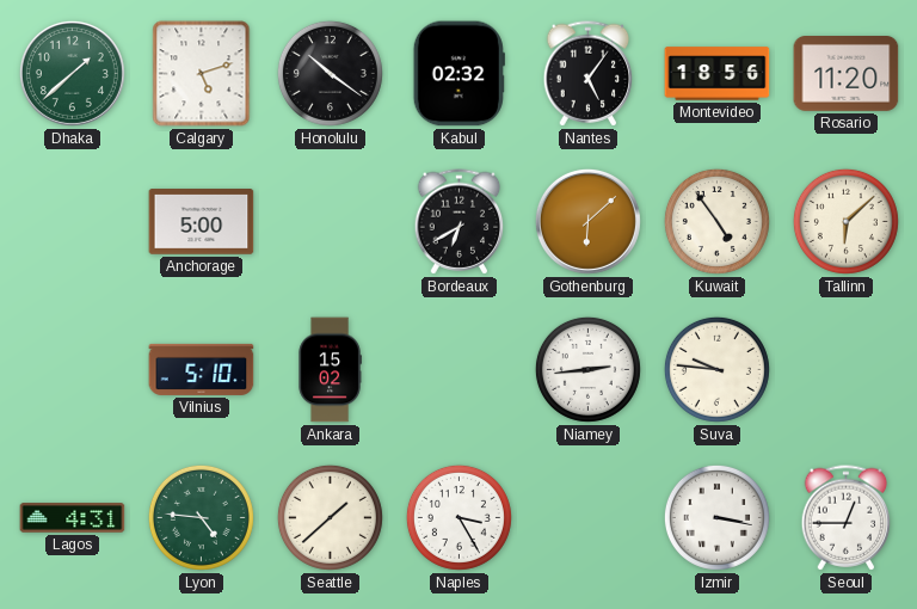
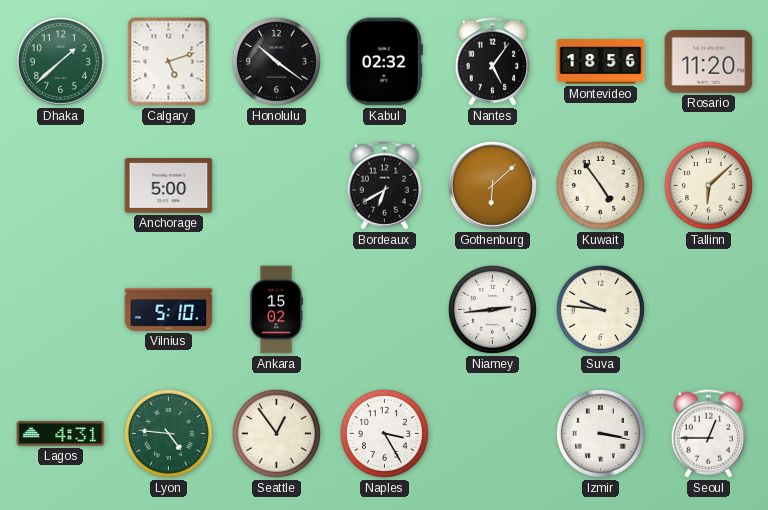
Seattle: 1:38 -> 12:54 (276, 433)
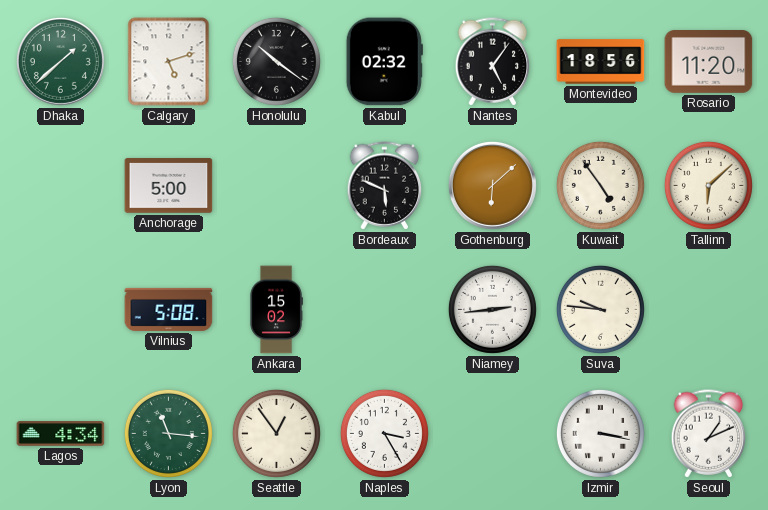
Bordeaux: 6:40 -> 5:49 (385, 186)
Vilnius: 5:10 -> 5:08 (169, 309)
Lagos: 4:31 -> 4:34 (61, 434)
Lyon: 4:46 -> 11:16 (168, 433)
Seoul: 12:45 -> 1:11 (709, 434)
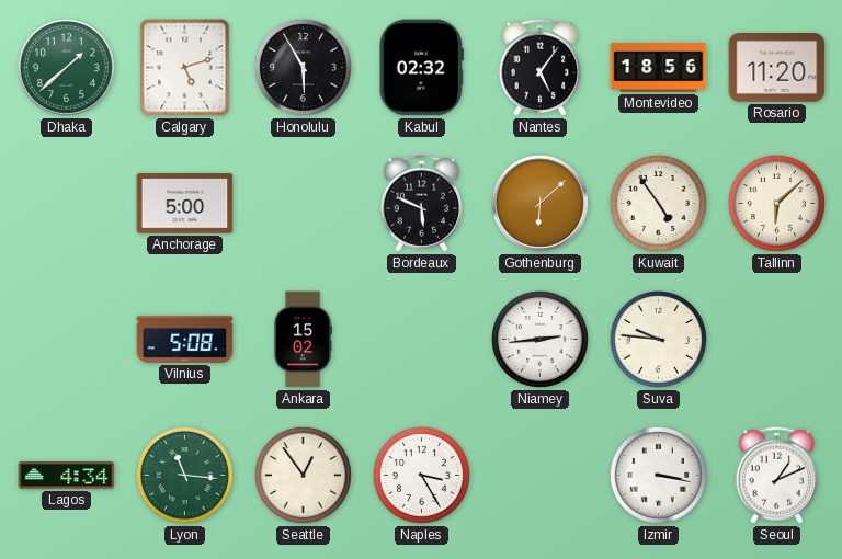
Honolulu: 10:21 -> 5:55 (303, 67)
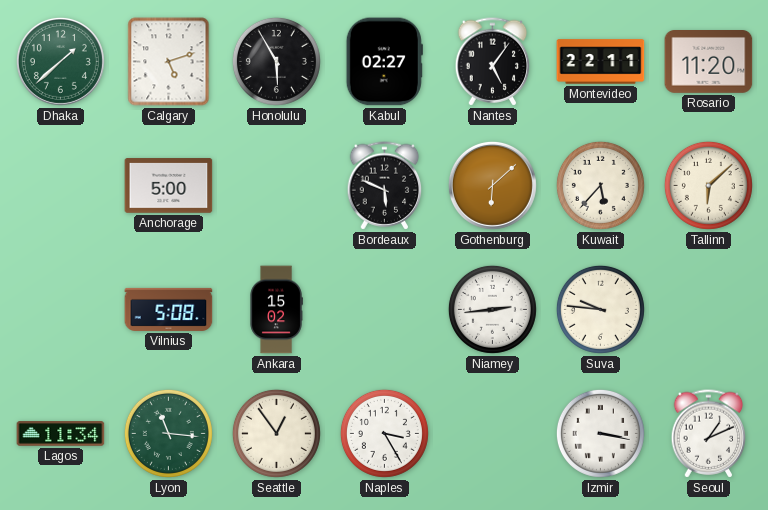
Kabul: 02:32 -> 02:27 (384, 62)
Montevideo: 18:56 -> 22:11 (601, 62)
Kuwait: 4:54 -> 5:37 (600, 185)
Lagos: 4:34 -> 11:34 (61, 434)
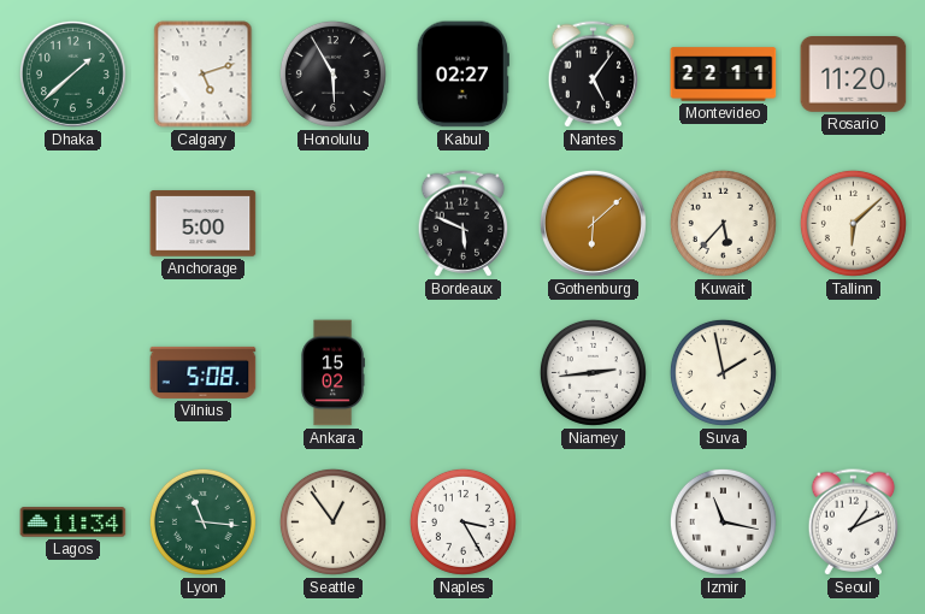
Suva: 9:46 -> 1:58 (723, 372)
Izmir: 3:17 -> 11:17 (723, 521)
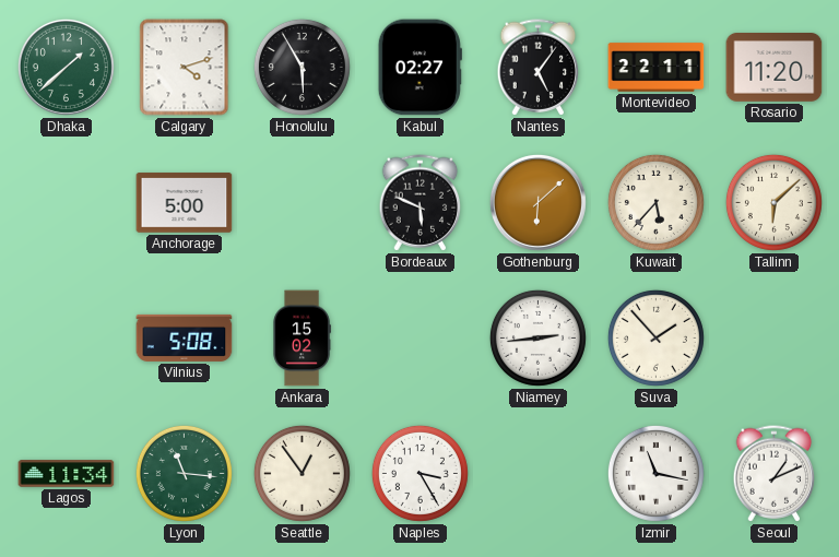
Calgary: 5:12 -> 4:12 (185, 68)
Suva: 1:58 -> 1:53 (655, 337)
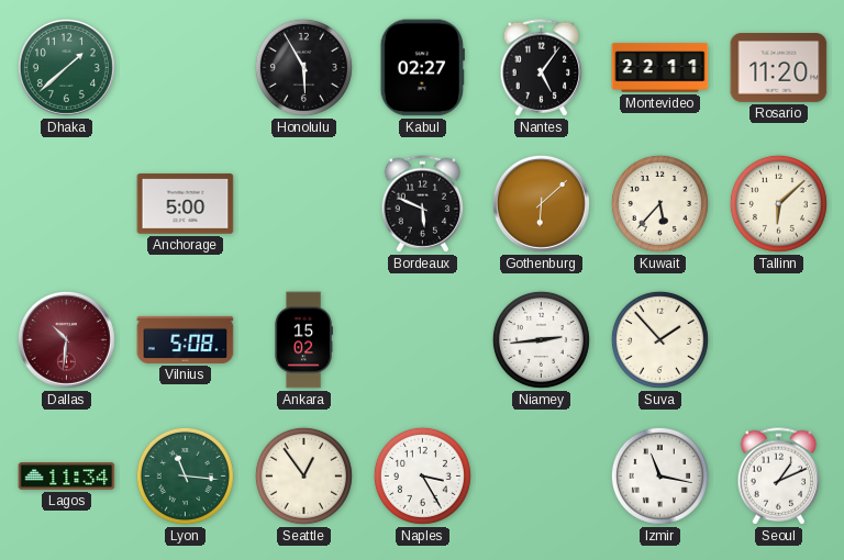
Calgary: 4:12 -> none (185, 68)
Dallas: none -> 10:31 (66, 339)
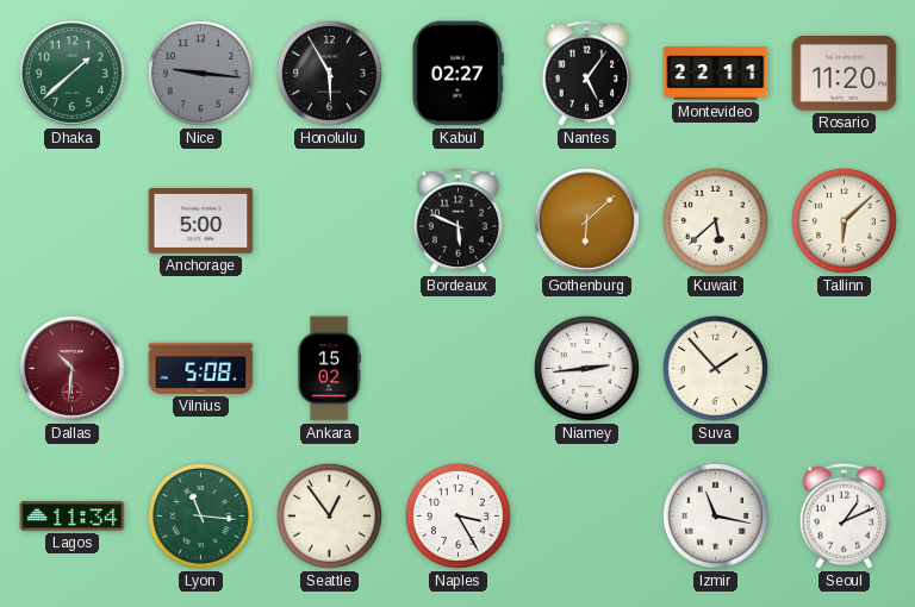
Nice: none -> 9:16 (200, 73)
Kuwait: 5:37 -> 5:38 (715, 220)
